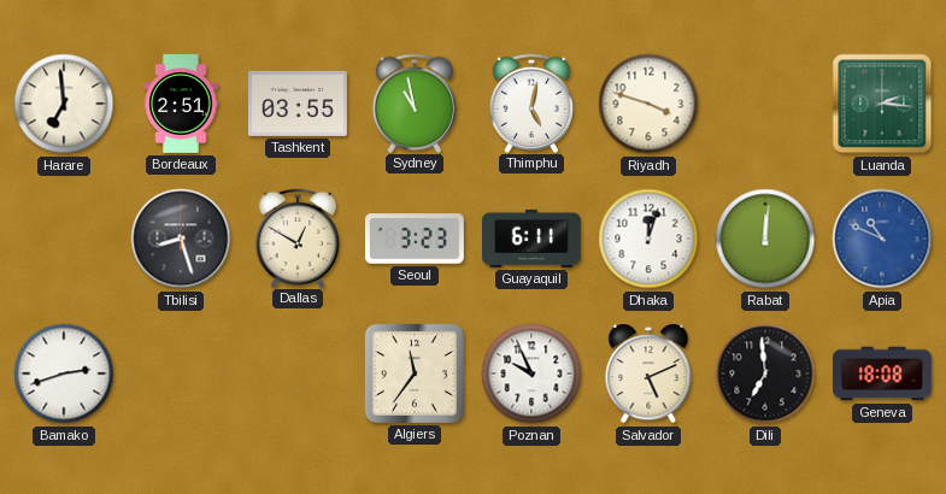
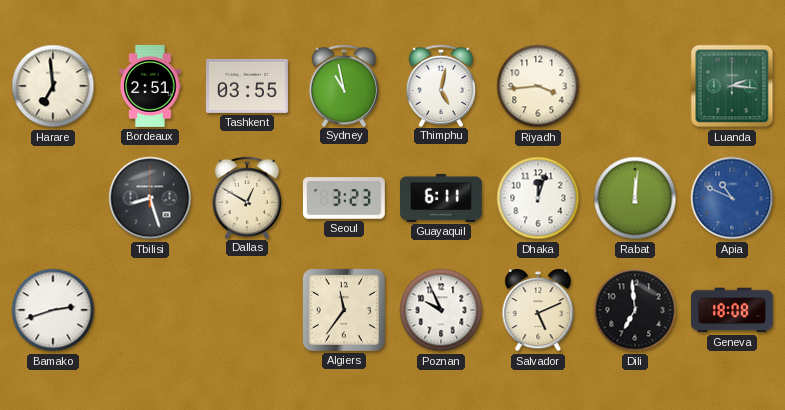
Riyadh: 3:48 -> 3:44 (538, 86)
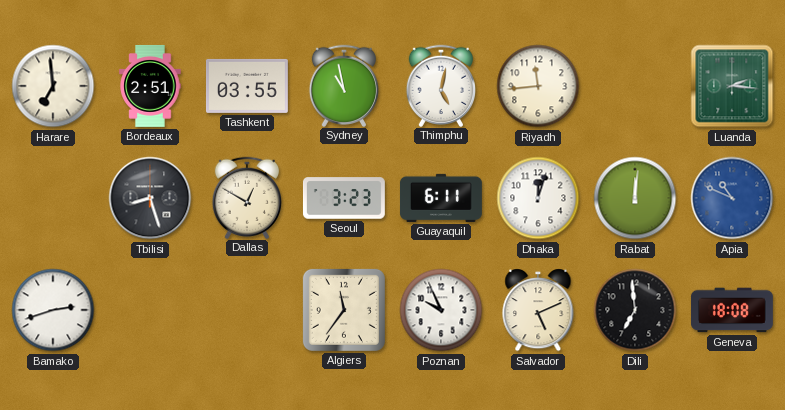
Riyadh: 3:44 -> 11:44 (538, 86)
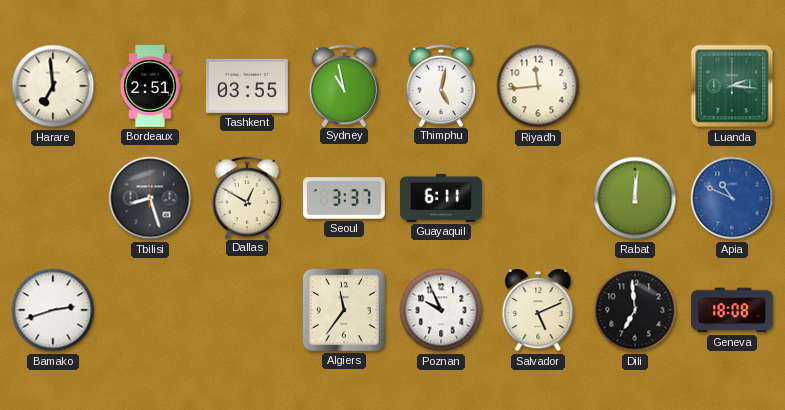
Seoul: 3:23 -> 3:37 (344, 198)
Dhaka: 12:03 -> none (538, 198)
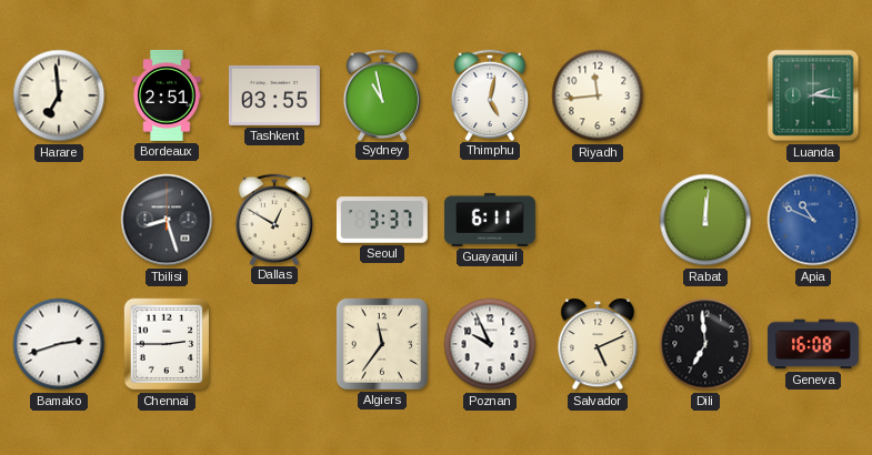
Chennai: none -> 2:45 (167, 344)
Geneva: 18:08 -> 16:08 (813, 344)
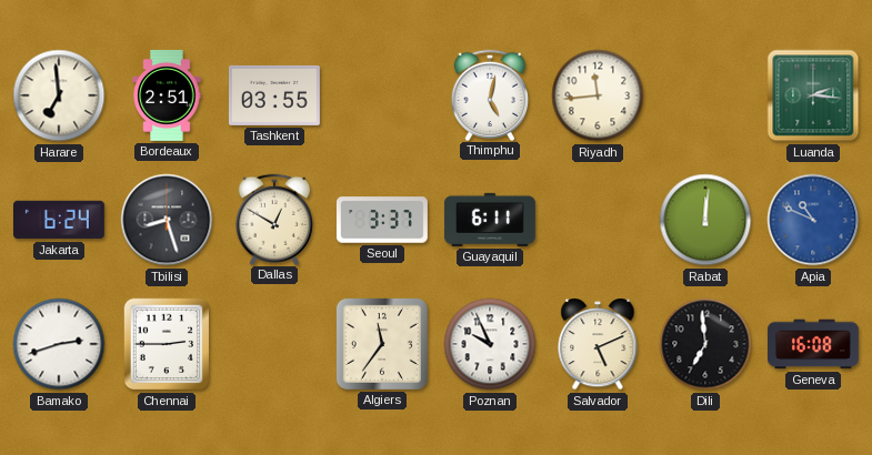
Sydney: 10:58 -> none (381, 94)
Jakarta: none -> 6:24 (59, 220)
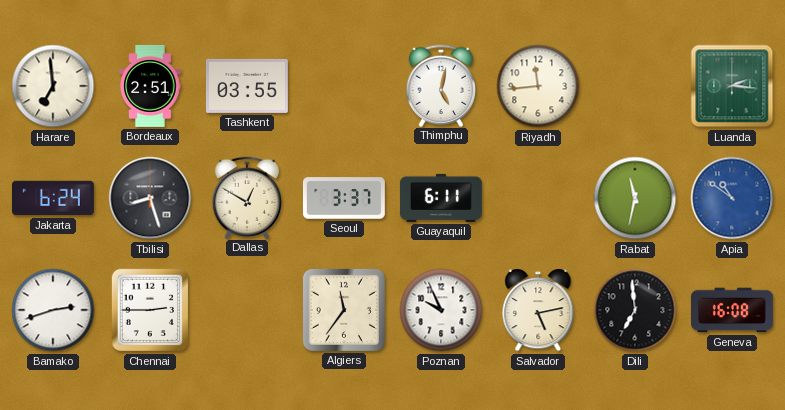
Rabat: 12:01 -> 11:32 (635, 198)
Apia: 10:49 -> 10:51 (732, 198)
Salvador: 5:11 -> 5:13 (538, 310)
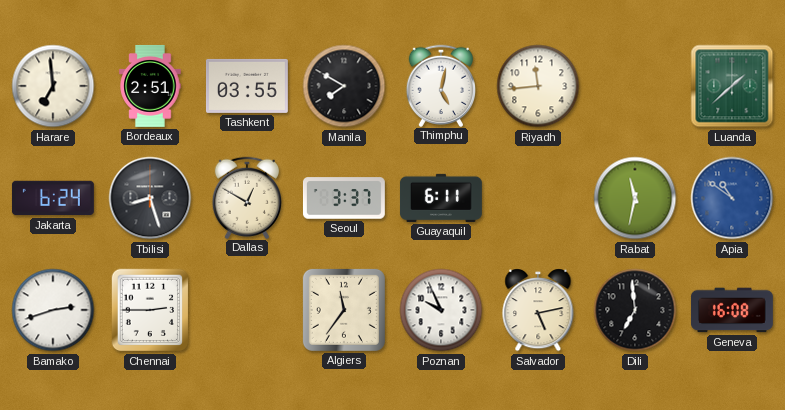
Manila: none -> 7:50 (344, 86)
Luanda: 2:16 -> 1:38 (732, 86)
